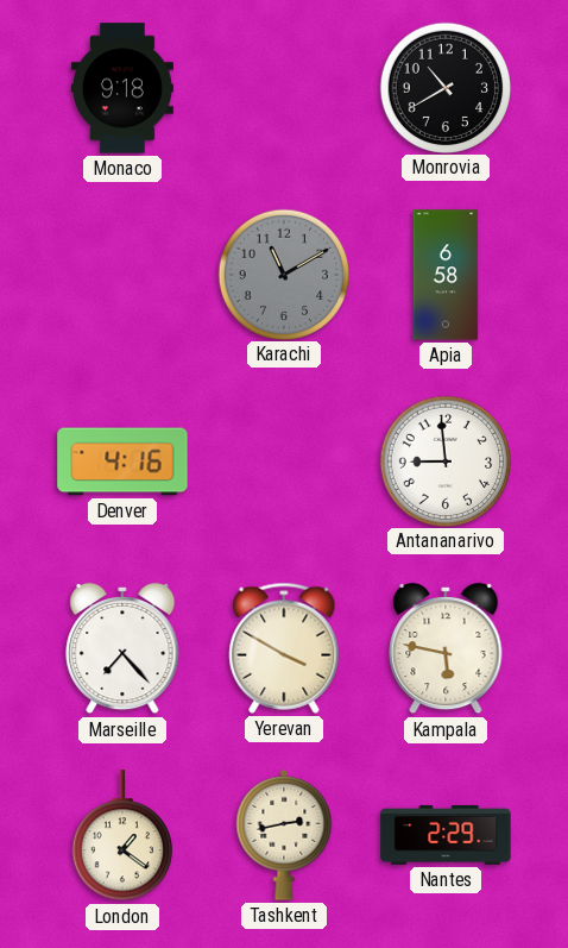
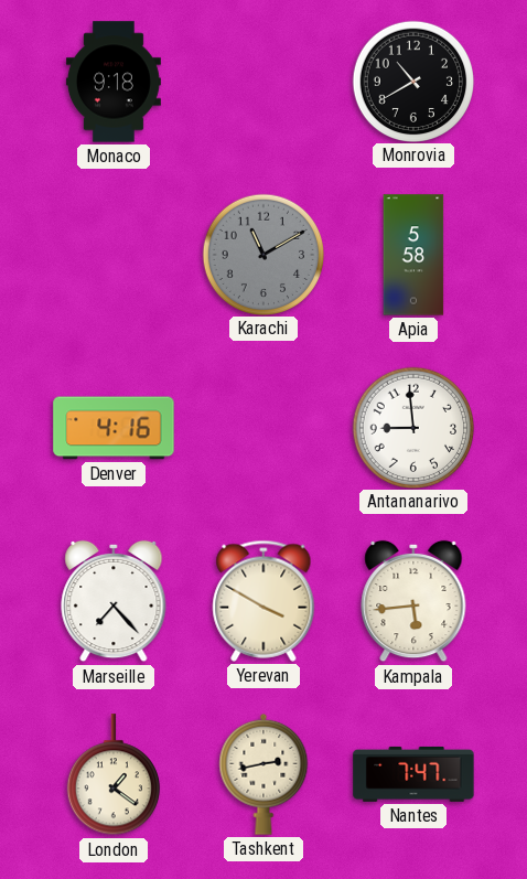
Apia: 6:58 -> 5:58 (413, 255)
Kampala: 5:47 -> 5:44 (413, 601)
Nantes: 2:29 -> 7:47 (413, 774)
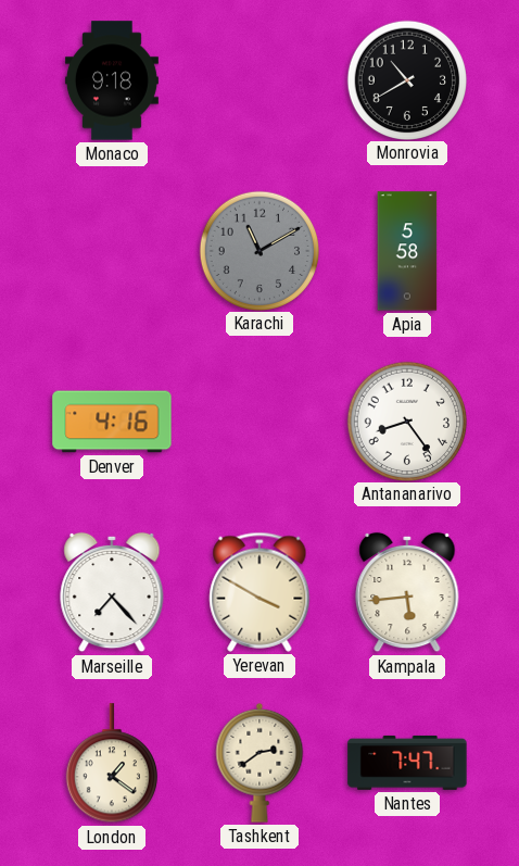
Antananarivo: 8:59 -> 8:24 (406, 421)
Tashkent: 2:43 -> 2:39 (259, 763)
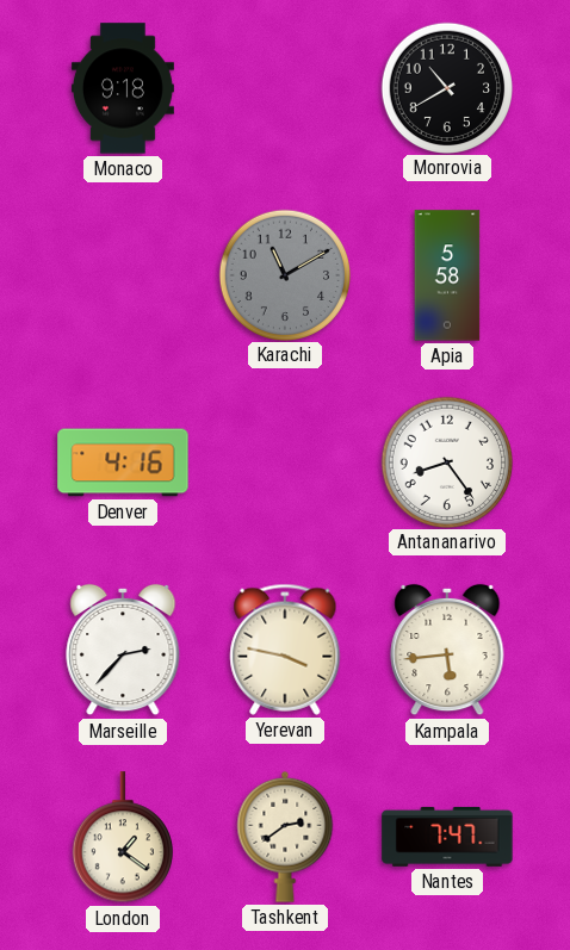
Marseille: 7:23 -> 2:37 (123, 650)
Yerevan: 3:50 -> 3:47 (285, 650)
